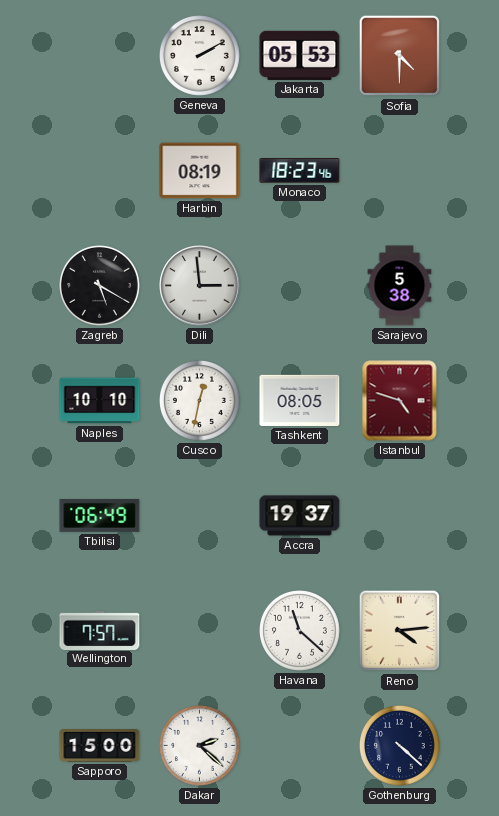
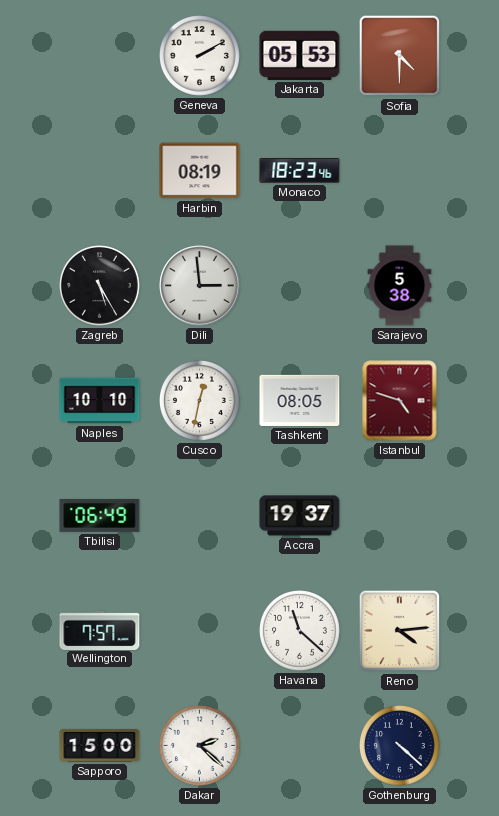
Zagreb: 5:20 -> 5:25 (100, 286)
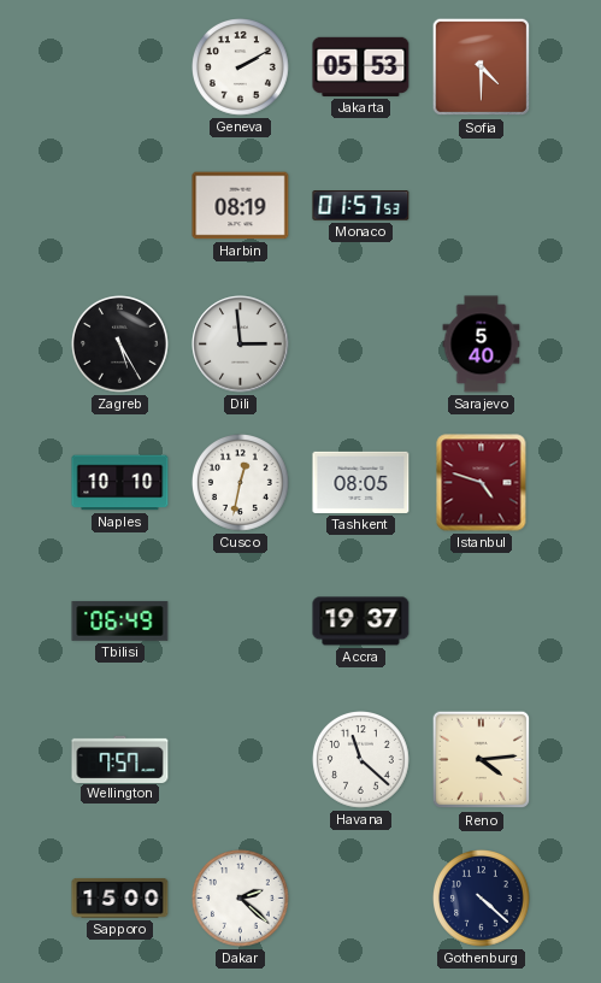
Monaco: 18:23 -> 01:57 (361, 206)
Sarajevo: 5:38 -> 5:40 (482, 345)
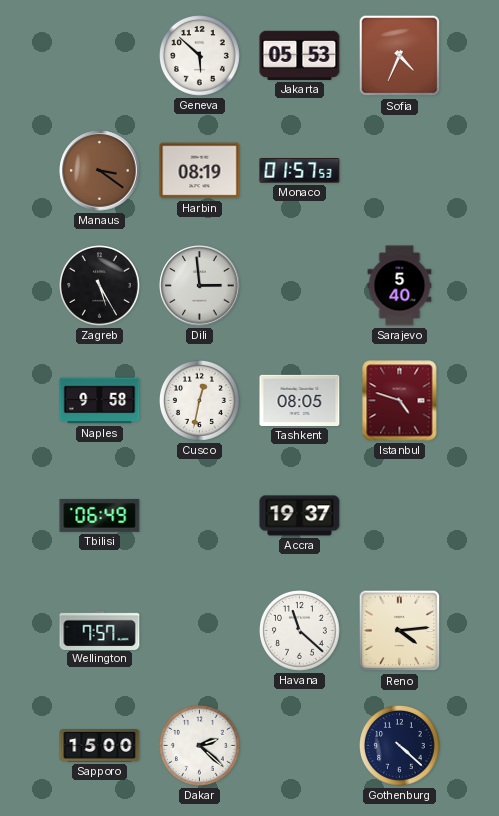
Geneva: 2:10 -> 5:52 (200, 56)
Sofia: 4:30 -> 4:34 (400, 56)
Manaus: none -> 3:21 (100, 171)
Naples: 10:10 -> 9:58 (100, 401)
